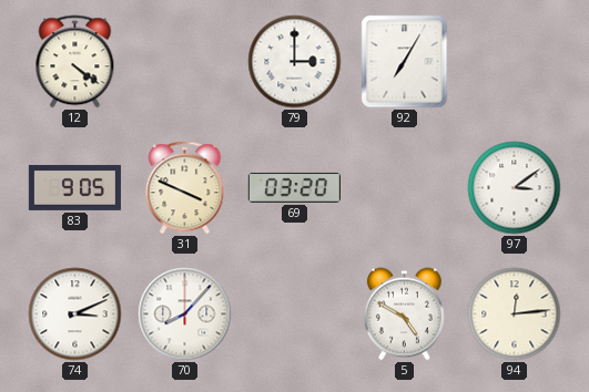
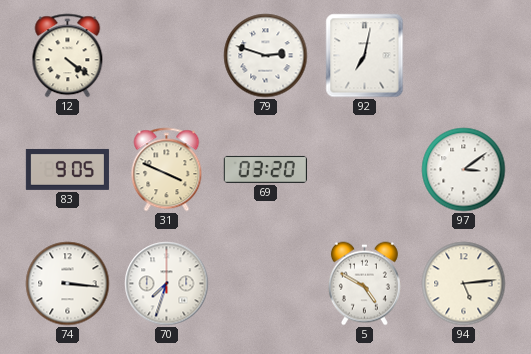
79: 3:00 -> 2:48 (266, 56)
92: 7:05 -> 7:02 (365, 56)
74: 3:11 -> 3:16 (68, 284)
70: 8:07 -> 7:33 (167, 284)
94: 12:14 -> 5:14 (464, 284)
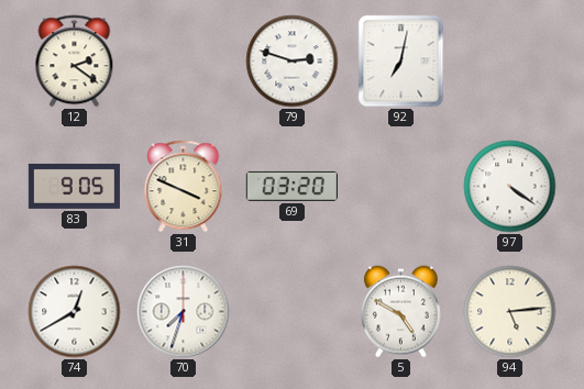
12: 4:21 -> 2:21 (75, 62)
97: 3:09 -> 4:21 (510, 187)
74: 3:16 -> 12:40 (75, 312)
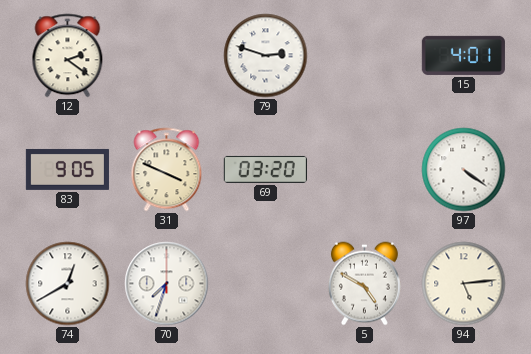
92: 7:02 -> none (401, 62)
15: none -> 4:01 (463, 55)
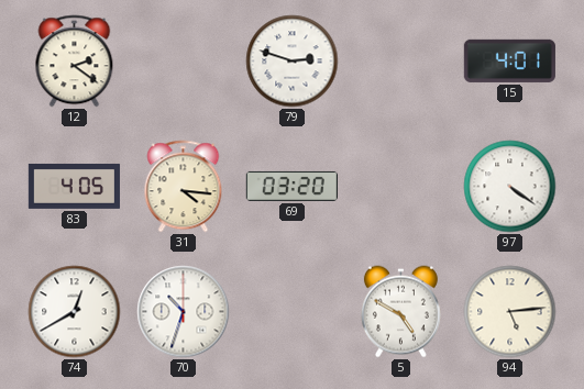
83: 9:05 -> 4:05 (74, 186)
31: 3:49 -> 4:16 (184, 187)
70: 7:33 -> 10:33 (184, 312)
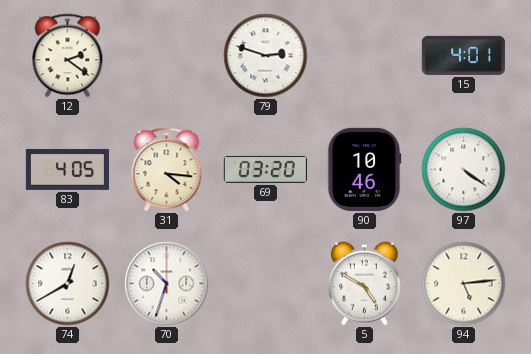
90: none -> 10:46 (364, 169)
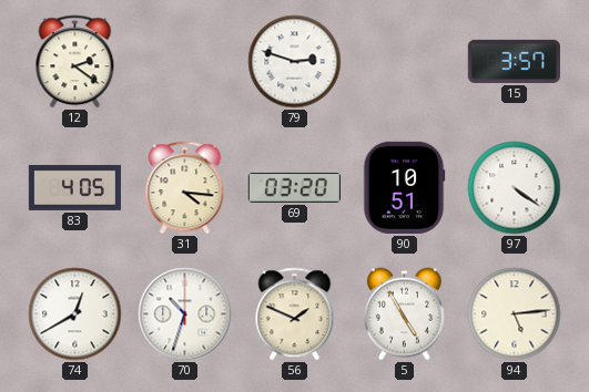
15: 4:01 -> 3:57 (514, 61)
90: 10:46 -> 10:51 (404, 187)
56: none -> 1:49 (295, 314)
5: 4:50 -> 4:55 (404, 314)
